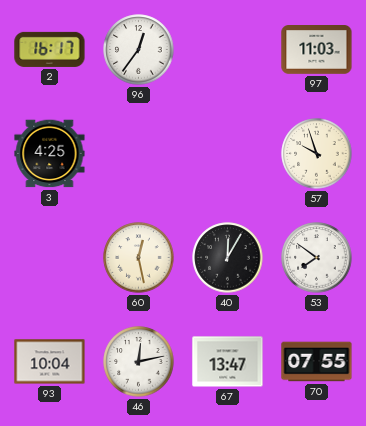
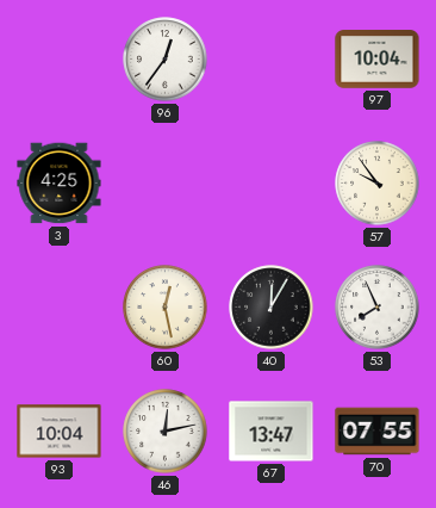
2: 16:17 -> none (50, 49)
97: 11:03 -> 10:04 (378, 60)
57: 9:57 -> 9:54 (378, 184)
53: 7:51 -> 7:56 (378, 308)
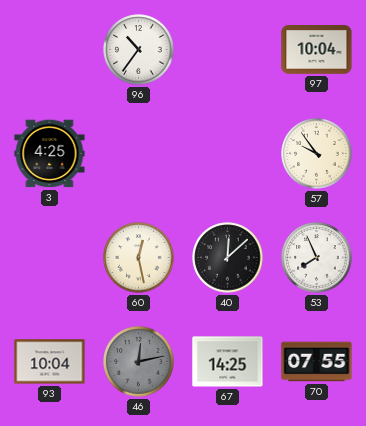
96: 12:36 -> 10:36 (139, 50)
40: 12:05 -> 12:08 (228, 258)
46 dial: white -> grey (139, 362)
67: 13:47 -> 14:25 (228, 362)
